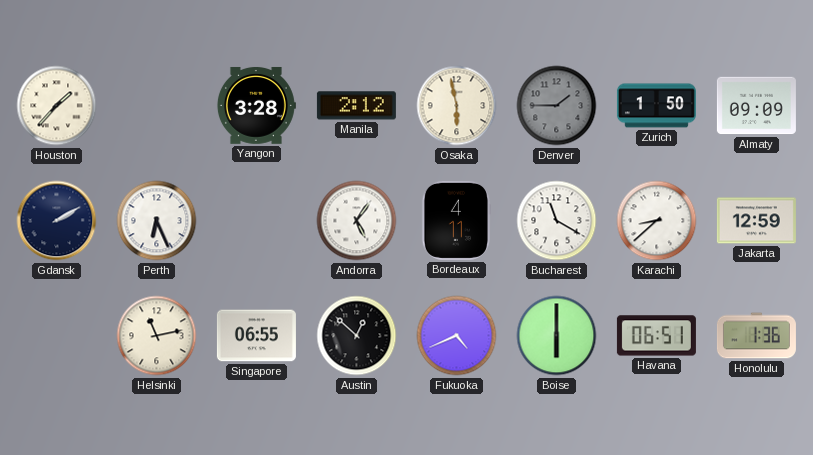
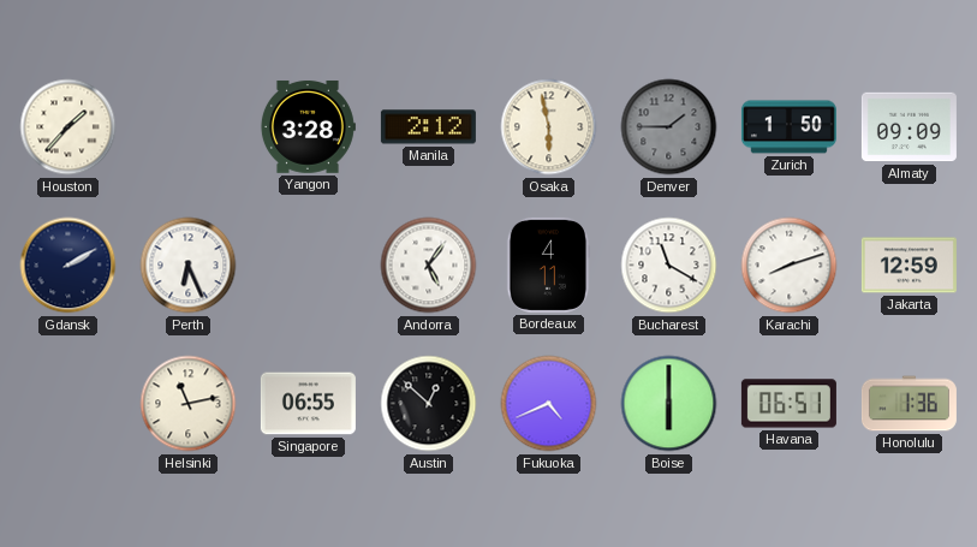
Karachi: 8:38 -> 8:12 (790, 266)
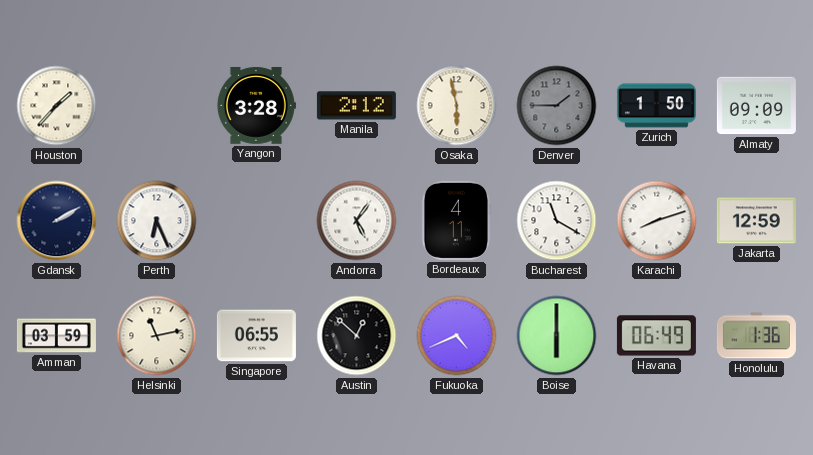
Amman: none -> 03:59 (56, 336)
Havana: 06:51 -> 06:49 (656, 336)
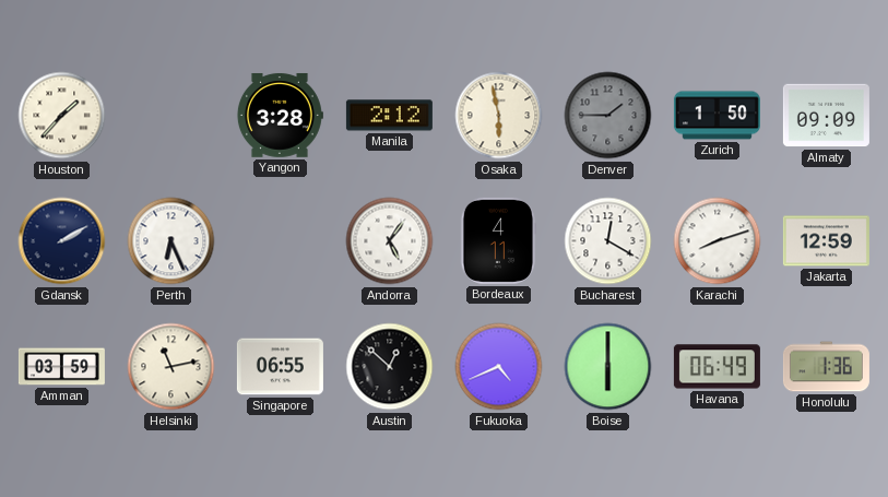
Bucharest: 11:20 -> 12:20 (608, 241)
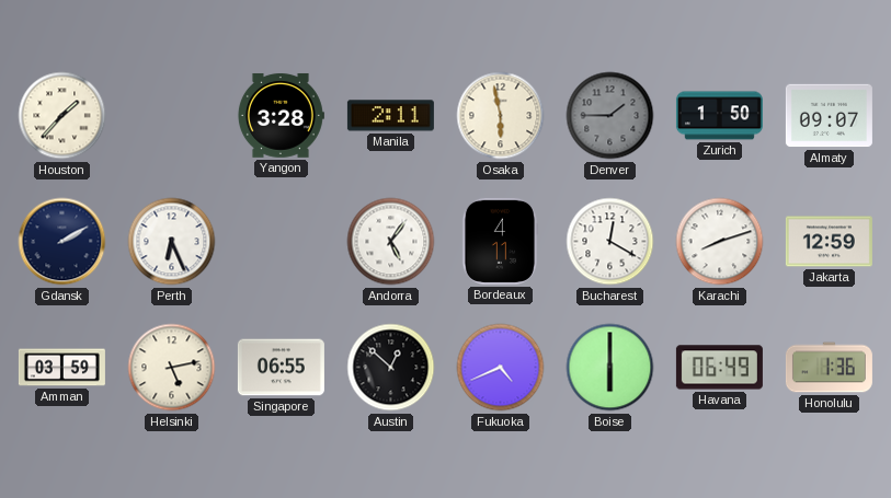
Manila: 2:12 -> 2:11 (390, 116)
Almaty: 09:09 -> 09:07 (829, 116)
Helsinki: 11:13 -> 5:13 (172, 368)
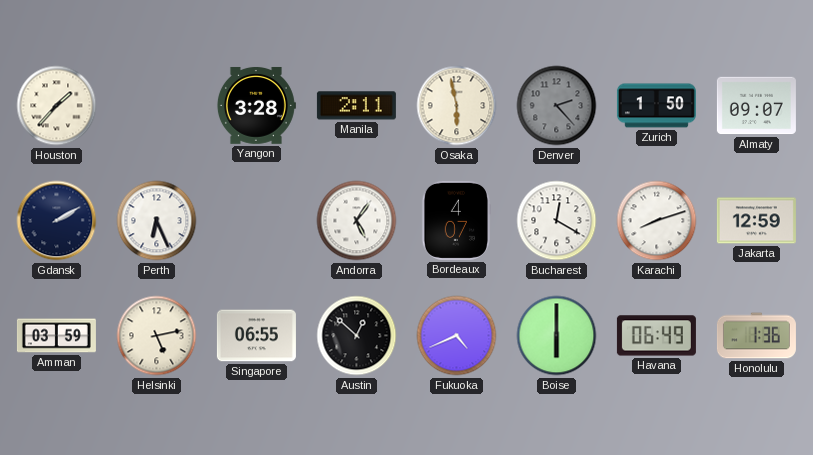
Denver: 1:45 -> 2:23 (557, 106)
Bordeaux: 4:11 -> 4:07 (456, 220)
